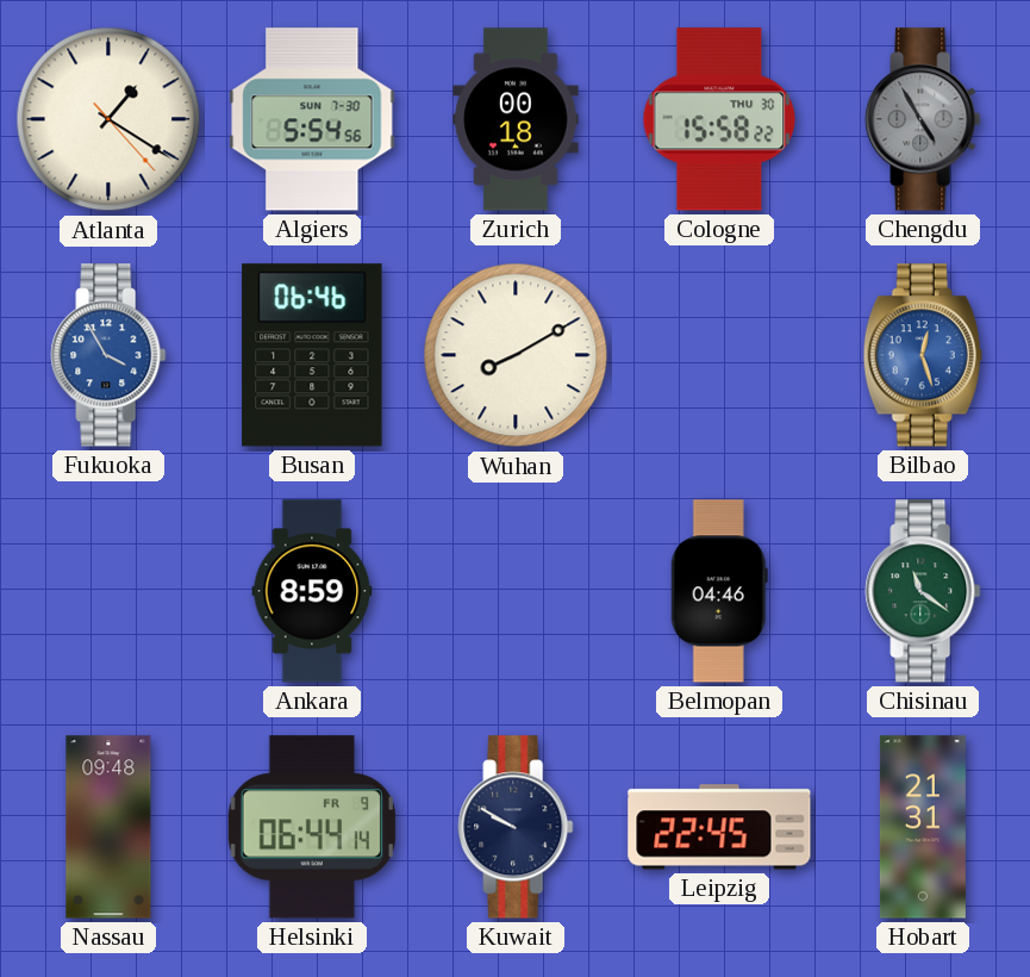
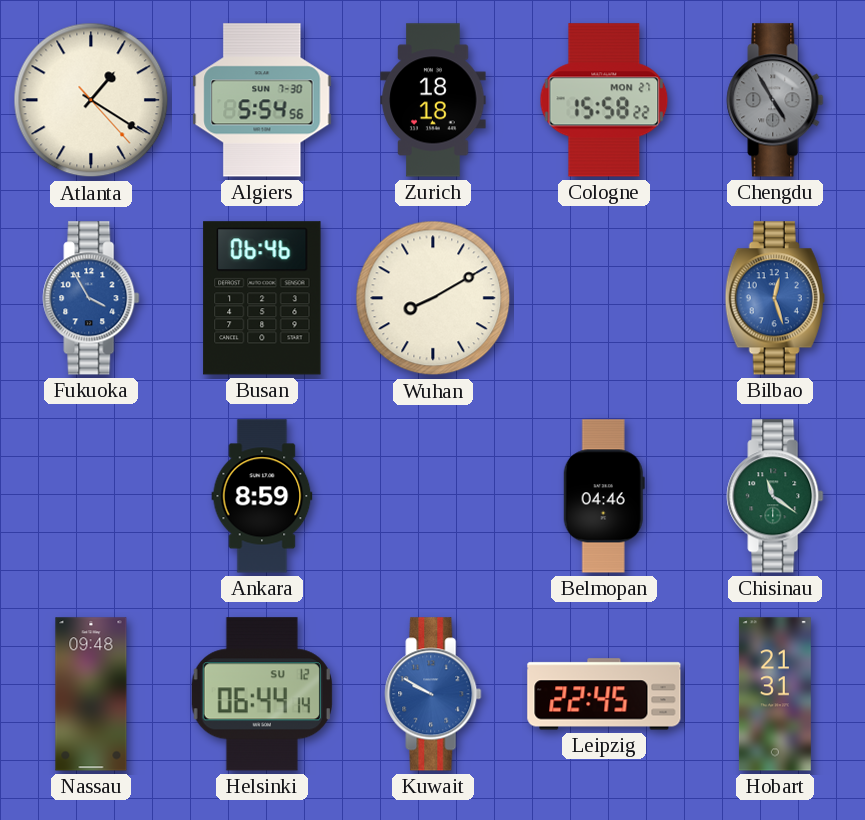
Zurich: 00:18 -> 18:18 (433, 100)
Cologne date: THU 30 -> MON 27 (604, 100)
Helsinki date: FR 9 -> SU 12 (262, 694)
Kuwait dial: navy -> blue (433, 694)
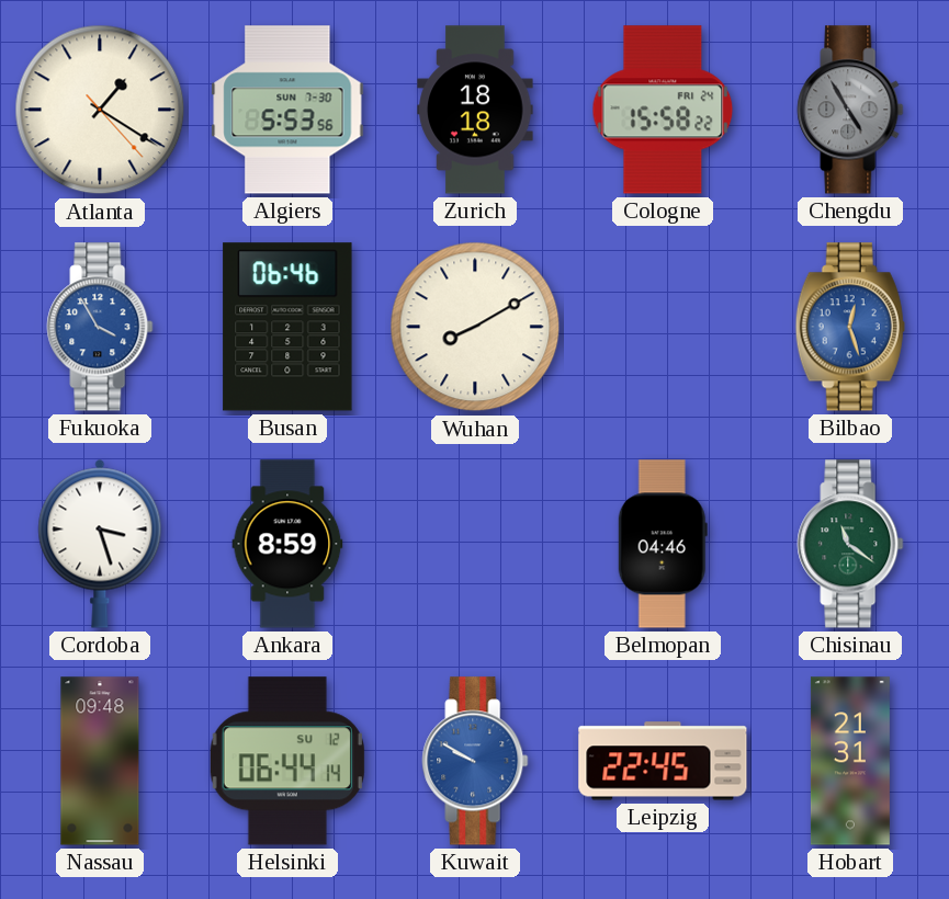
Algiers: 5:54 -> 5:53 (287, 110)
Cologne date: MON 27 -> FRI 24 (663, 110)
Cordoba: none -> 3:27 (100, 544)
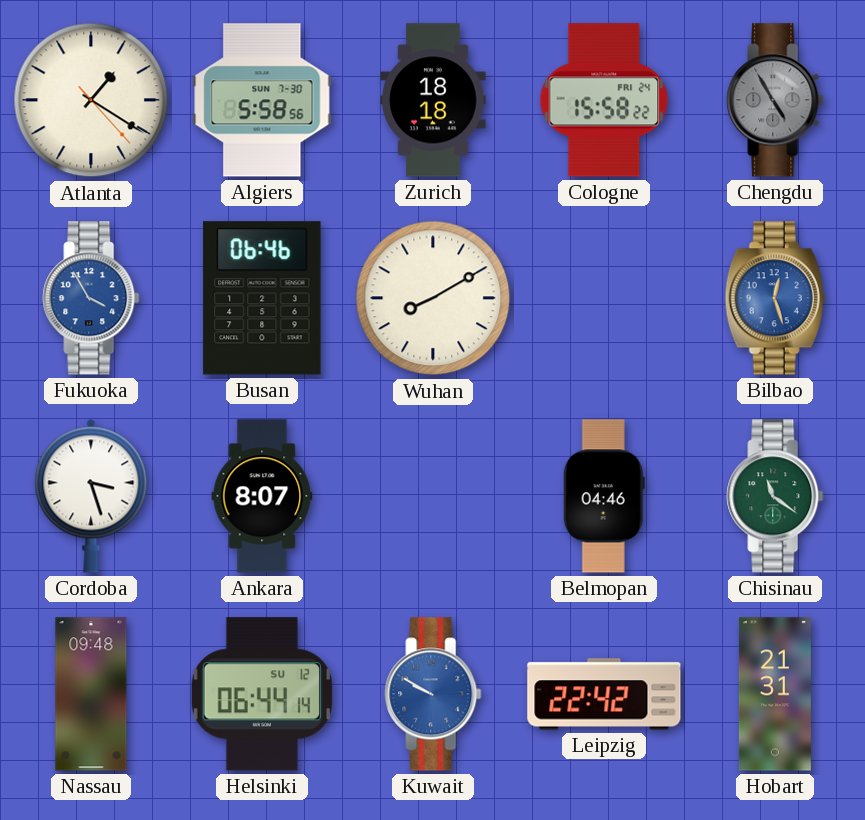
Algiers: 5:53 -> 5:58 (262, 100)
Ankara: 8:59 -> 8:07 (262, 496)
Leipzig: 22:45 -> 22:42 (604, 694)
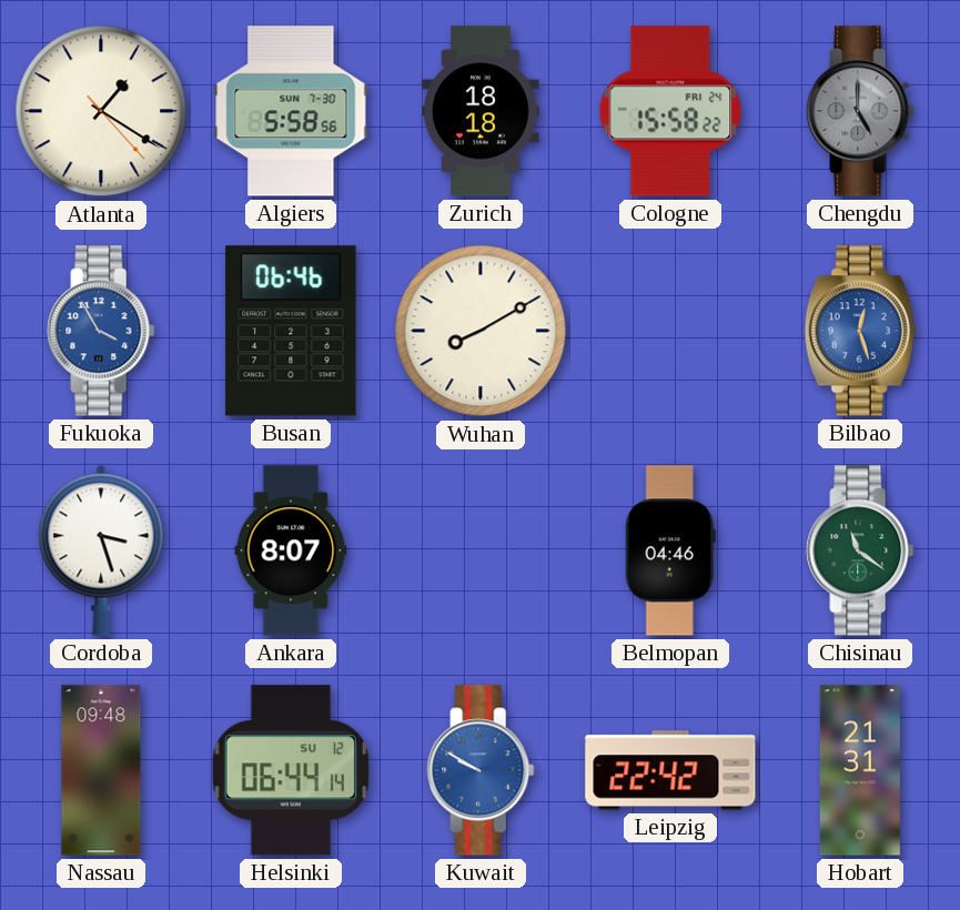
Chengdu: 4:55 -> 5:00 (860, 111)
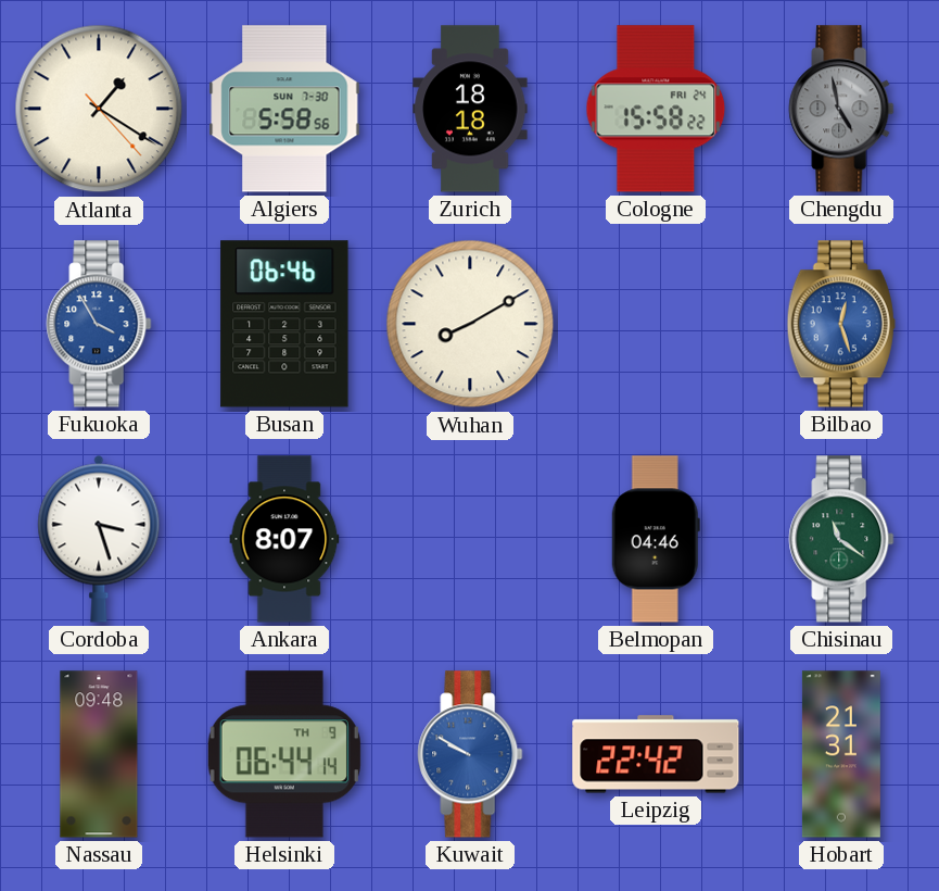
Chengdu: 5:00 -> 4:58 (841, 109)
Helsinki date: SU 12 -> TH 9 (284, 754)
